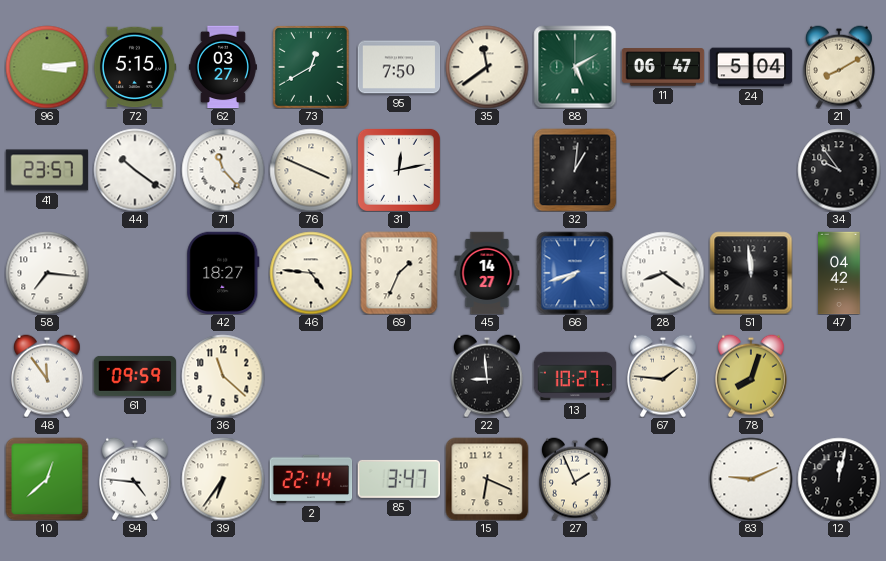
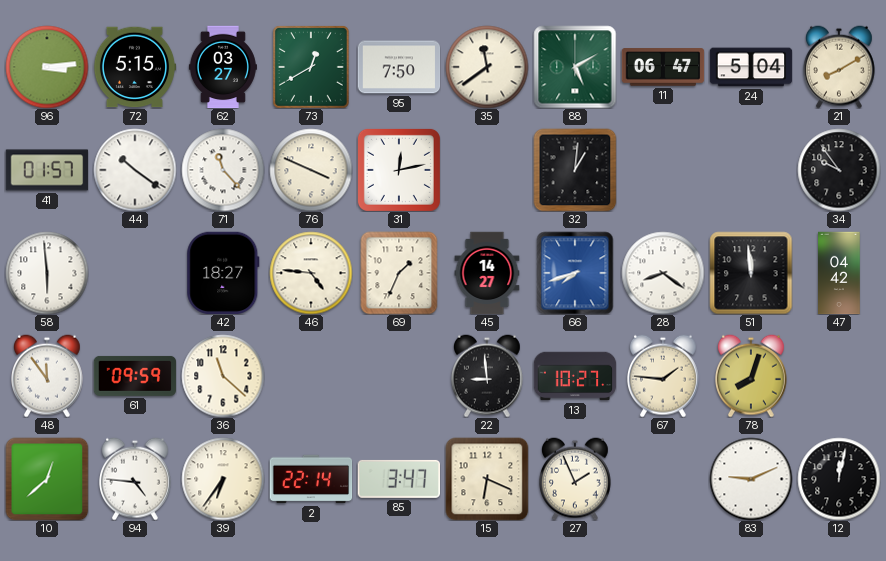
41: 23:57 -> 01:57 (47, 170)
58: 7:16 -> 5:59 (47, 273)
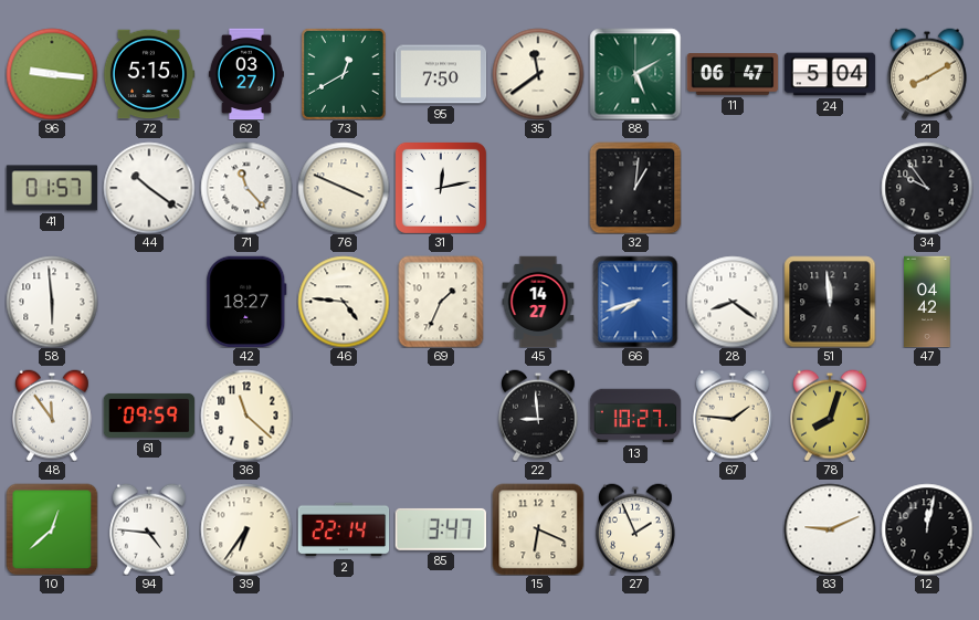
96: 3:14 -> 9:16 (52, 74)
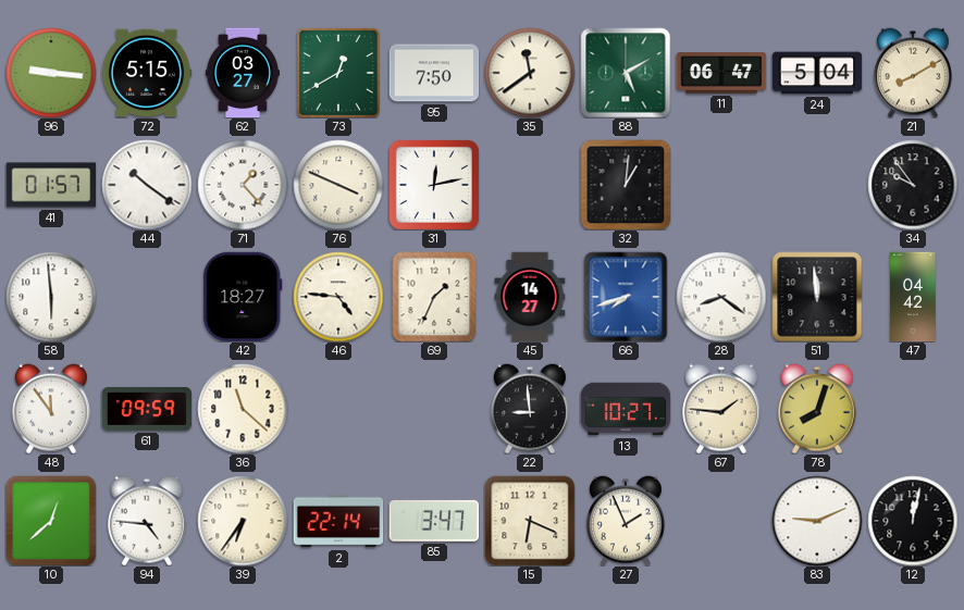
71: 11:23 -> 1:23 (243, 185)
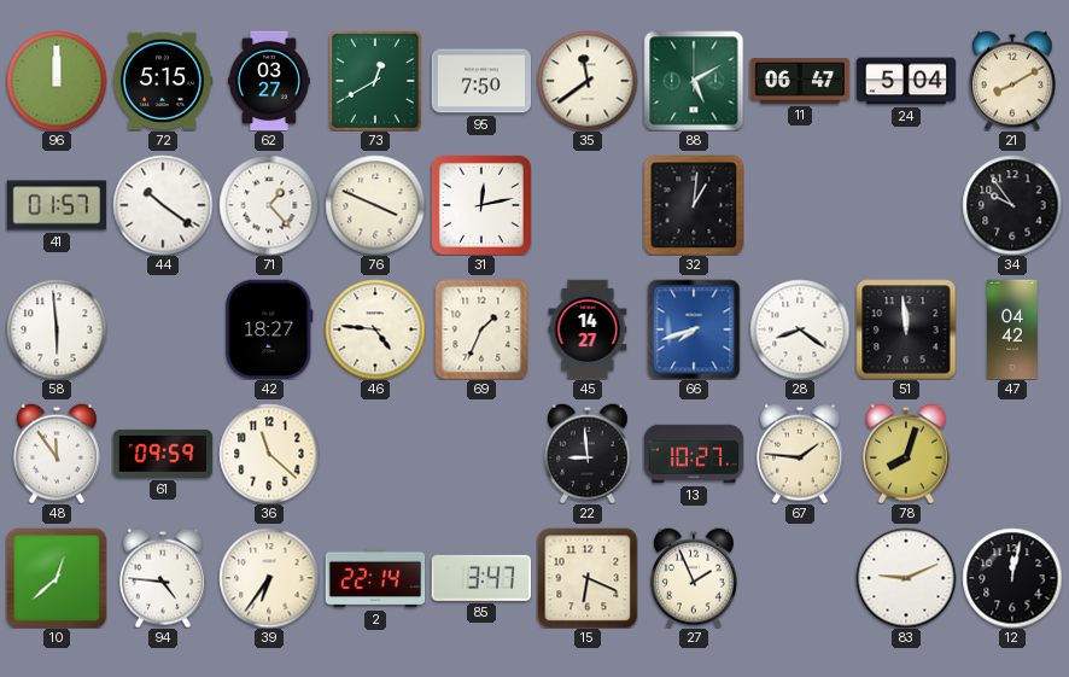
96: 9:16 -> 12:00 (57, 81)
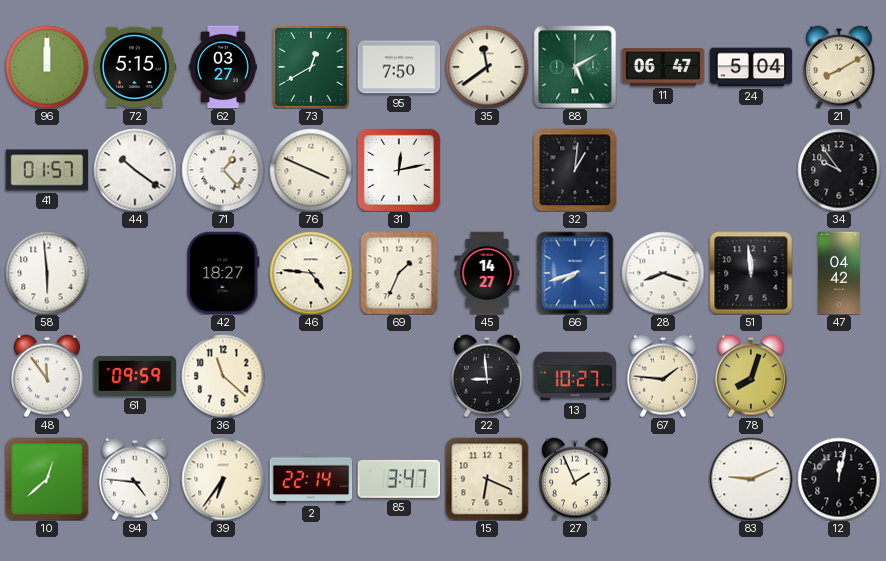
28: 8:21 -> 8:18 (663, 273)
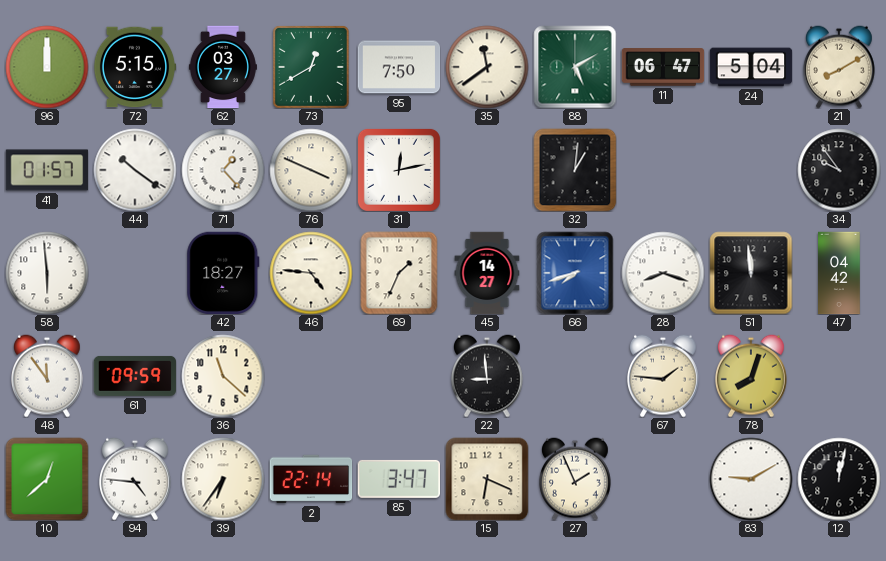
13: 10:27 -> none (575, 376)
83: 9:11 -> 9:10 (751, 479)
